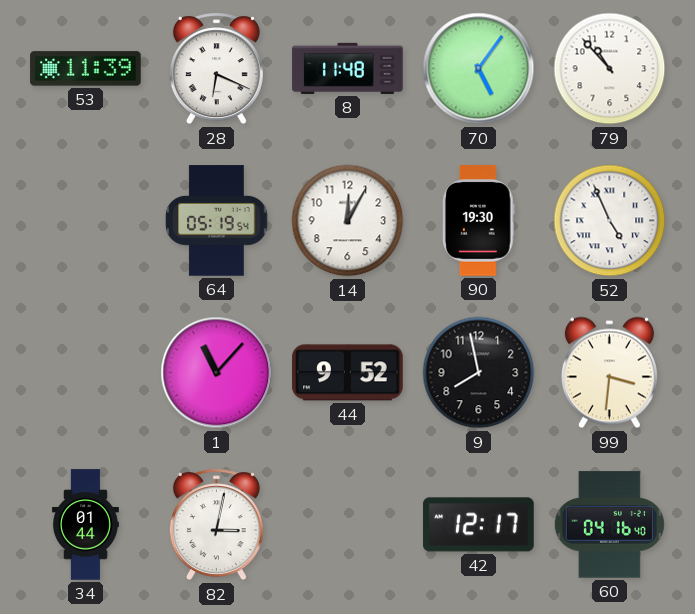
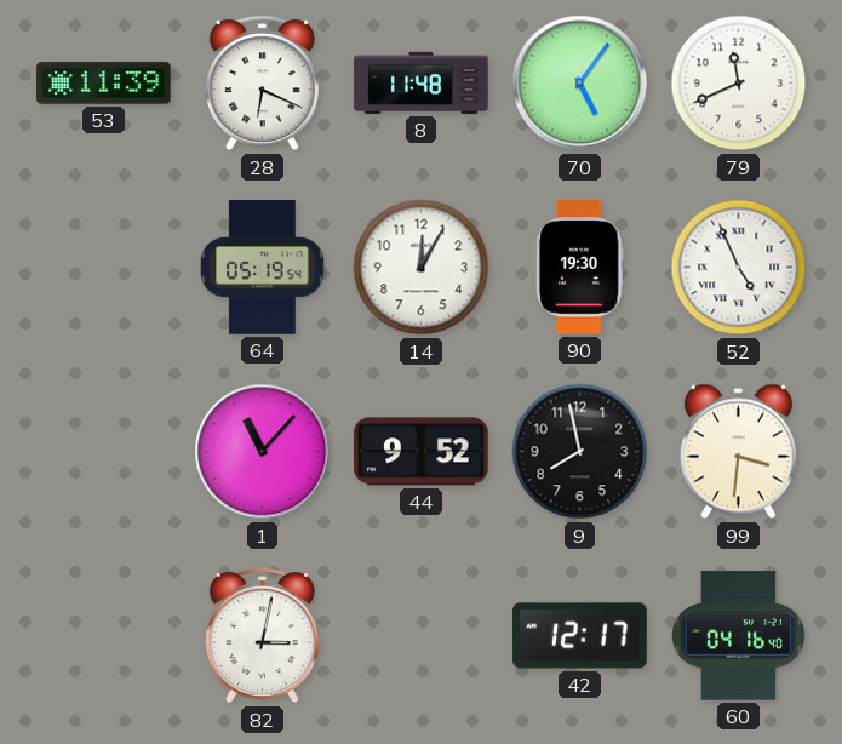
79: 10:53 -> 11:41 (739, 84)
34: 01:44 -> none (85, 525)
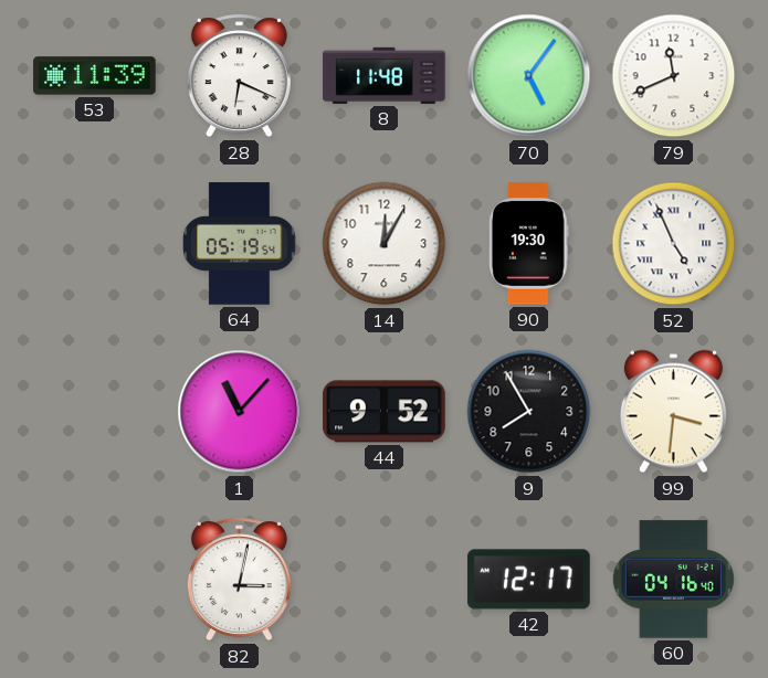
9: 7:58 -> 7:55 (529, 412)
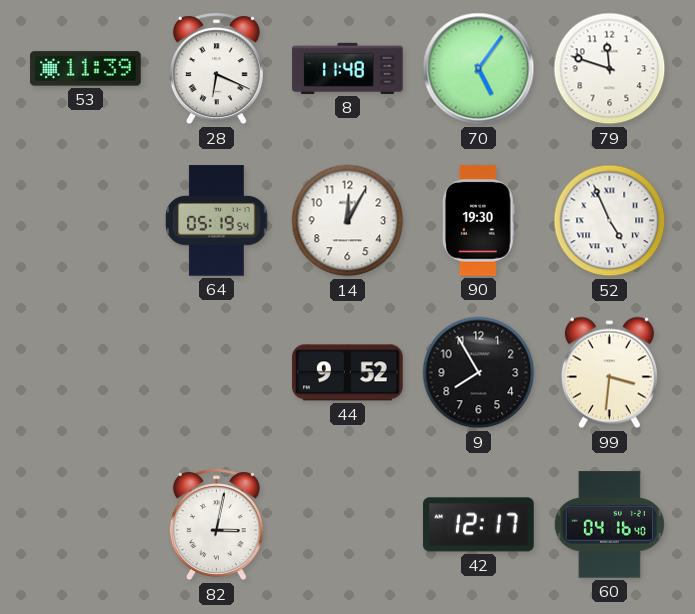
79: 11:41 -> 11:48 (610, 69)
1: 11:07 -> none (240, 412)
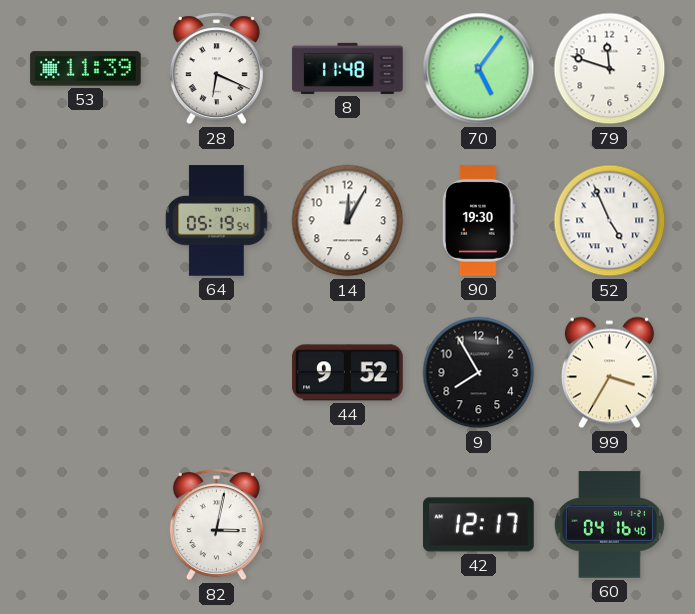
99: 3:31 -> 3:35 (609, 373)
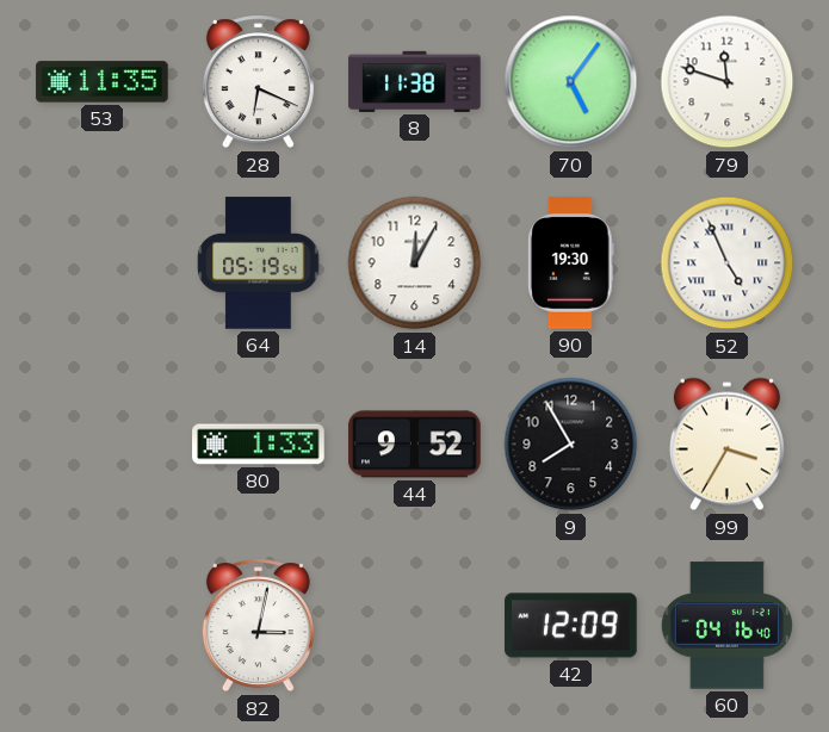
53: 11:39 -> 11:35 (103, 82)
8: 11:48 -> 11:38 (415, 81)
80: none -> 1:33 (259, 445)
42: 12:17 -> 12:09 (571, 626)
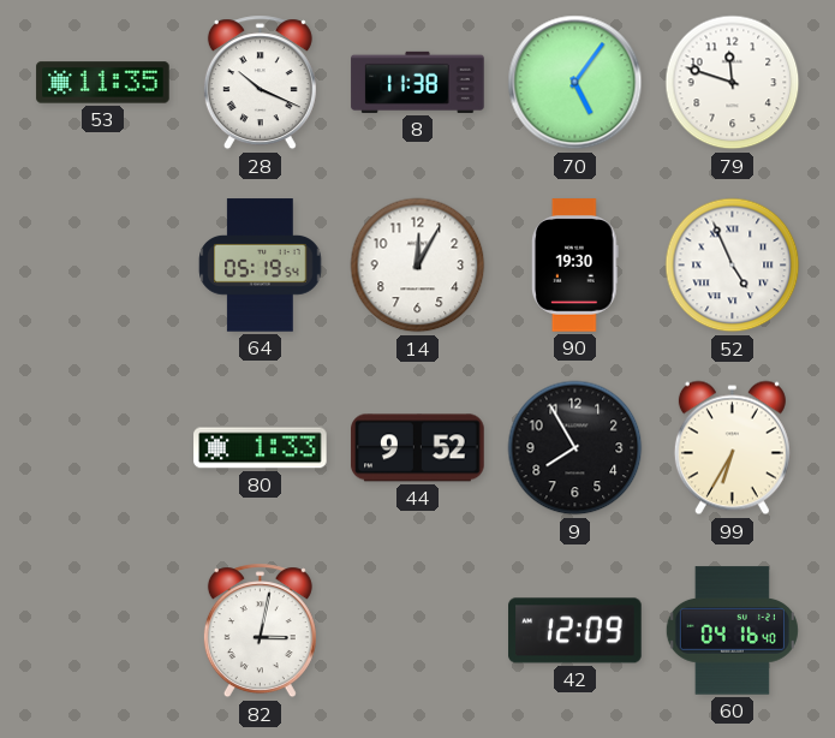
28: 6:19 -> 10:19 (260, 83)
99: 3:35 -> 6:35 (732, 448)
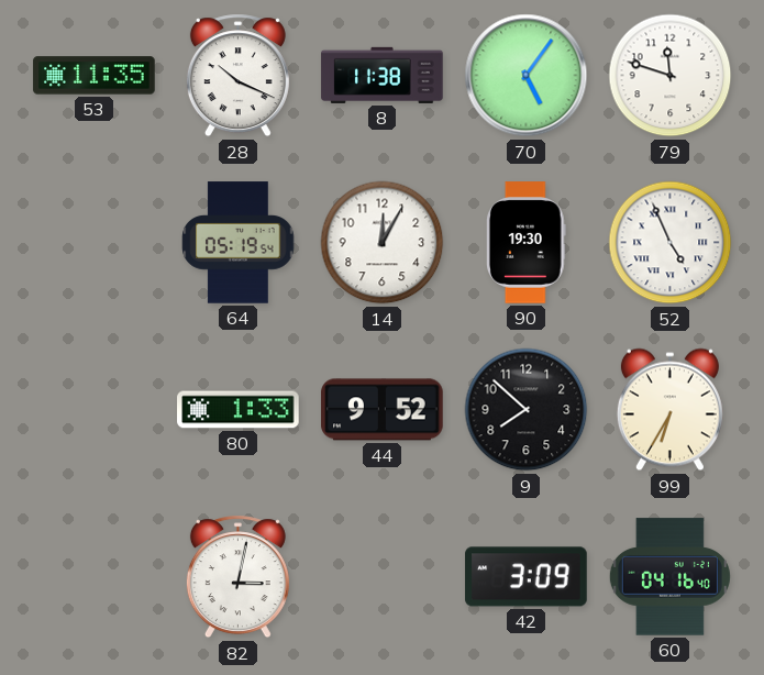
9: 7:55 -> 7:52 (527, 410)
42: 12:09 -> 3:09 (527, 577)
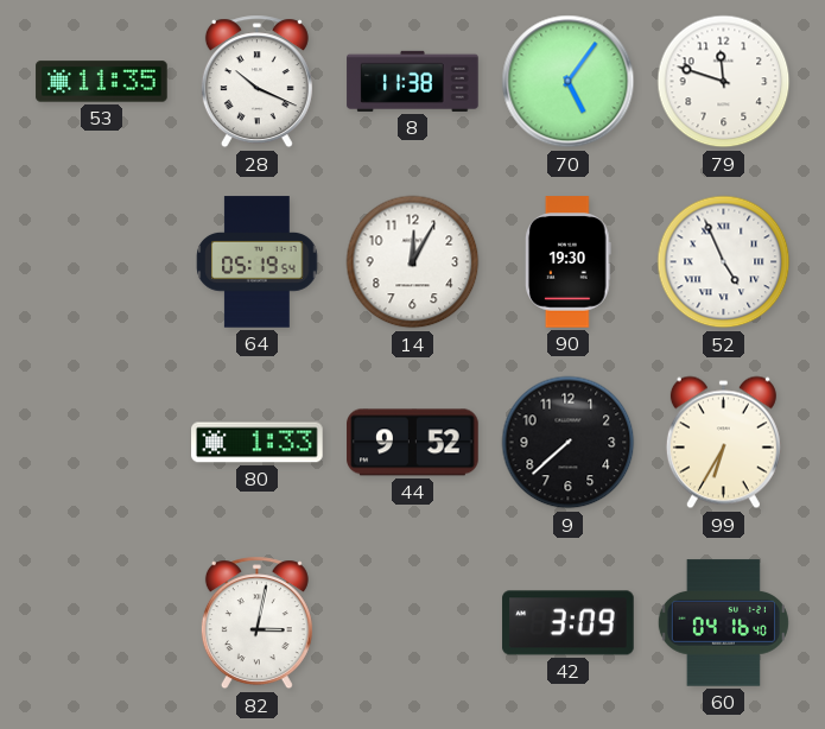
9: 7:52 -> 7:38 (569, 443)
